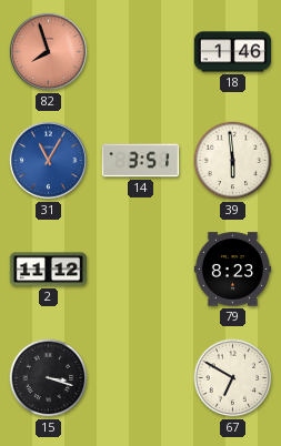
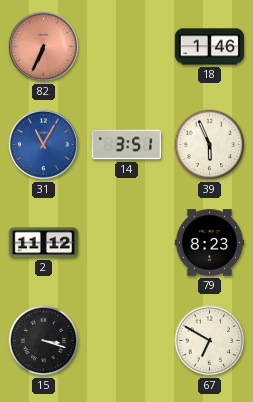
82: 7:57 -> 6:34 (43, 46)
39: 5:59 -> 5:56 (210, 145)
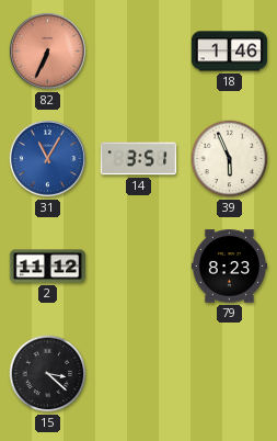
15: 3:18 -> 3:22 (48, 374)
67: 6:50 -> none (210, 341)
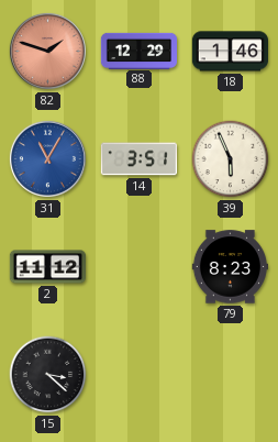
82: 6:34 -> 1:48 (47, 51)
88: none -> 12:29 (140, 51)
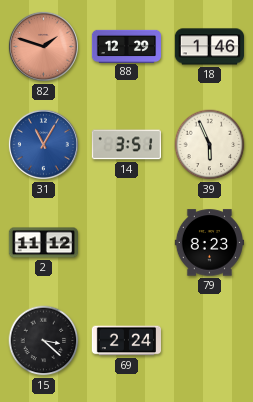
69: none -> 2:24 (126, 341)
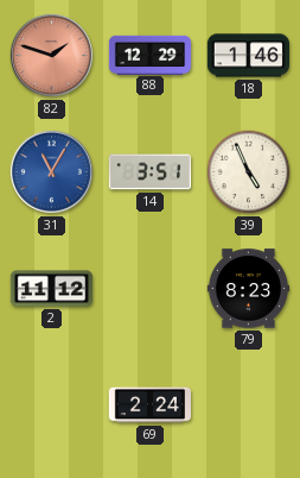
39: 5:56 -> 4:56 (249, 172)
15: 3:22 -> none (44, 341)
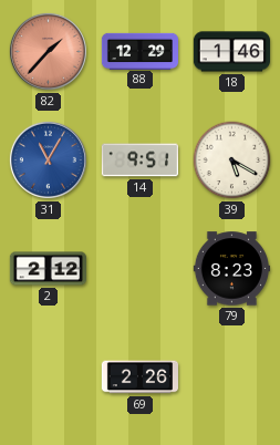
82: 1:48 -> 1:37 (48, 51)
14: 3:51 -> 9:51 (139, 161)
39: 4:56 -> 5:20 (232, 161)
2: 11:12 -> 2:12 (48, 269)
69: 2:24 -> 2:26 (139, 377)
